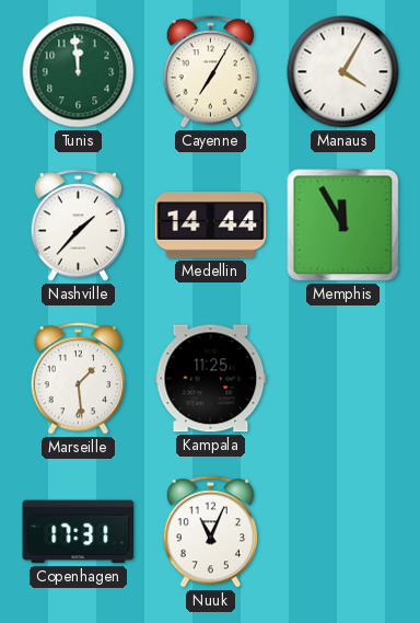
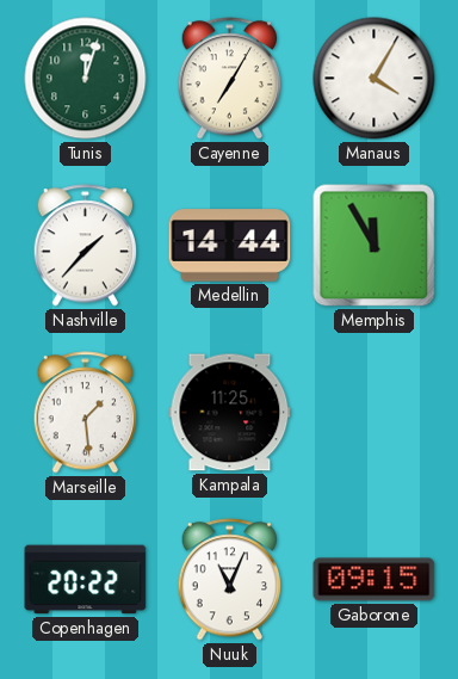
Tunis: 11:59 -> 12:03 (86, 79)
Copenhagen: 17:31 -> 20:22 (86, 580)
Gaborone: none -> 09:15 (375, 580)
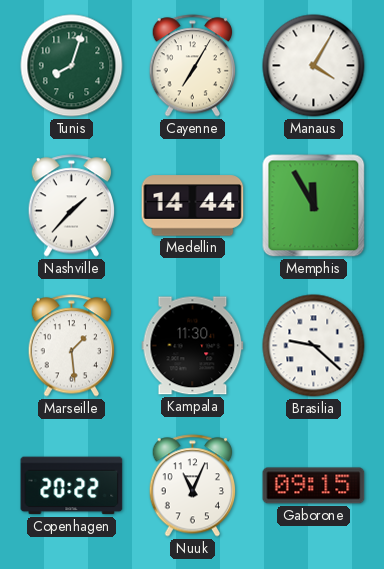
Tunis: 12:03 -> 8:03 (72, 66)
Kampala: 11:25 -> 11:30 (193, 346)
Brasilia: none -> 9:22 (314, 346)
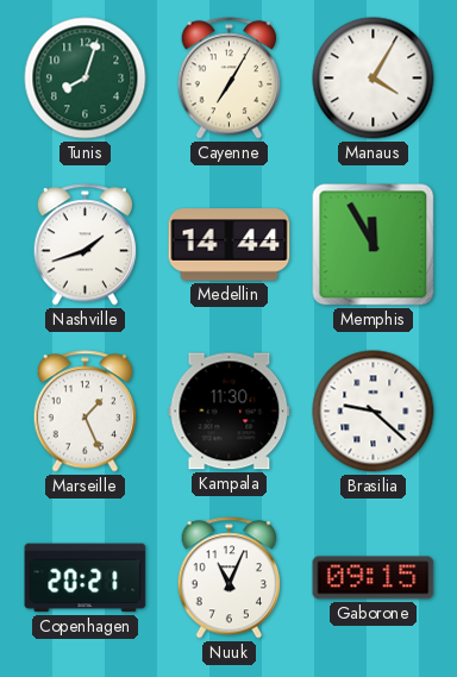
Nashville: 1:37 -> 1:42 (86, 245)
Marseille: 1:29 -> 1:26 (86, 412)
Copenhagen: 20:22 -> 20:21 (86, 578)
